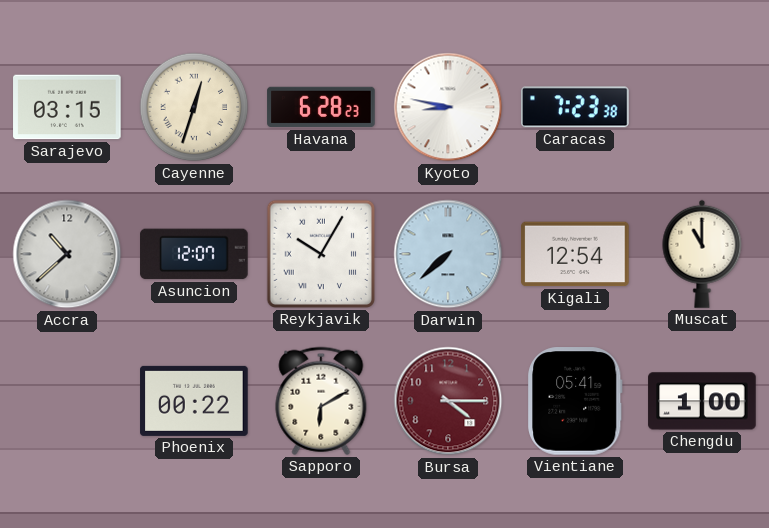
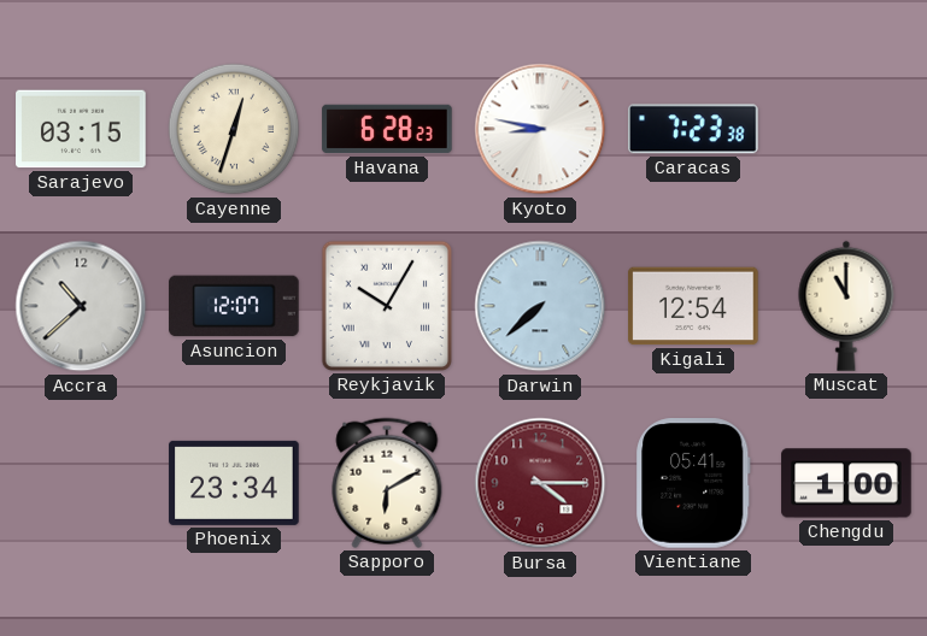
Phoenix: 00:22 -> 23:34 (234, 483)
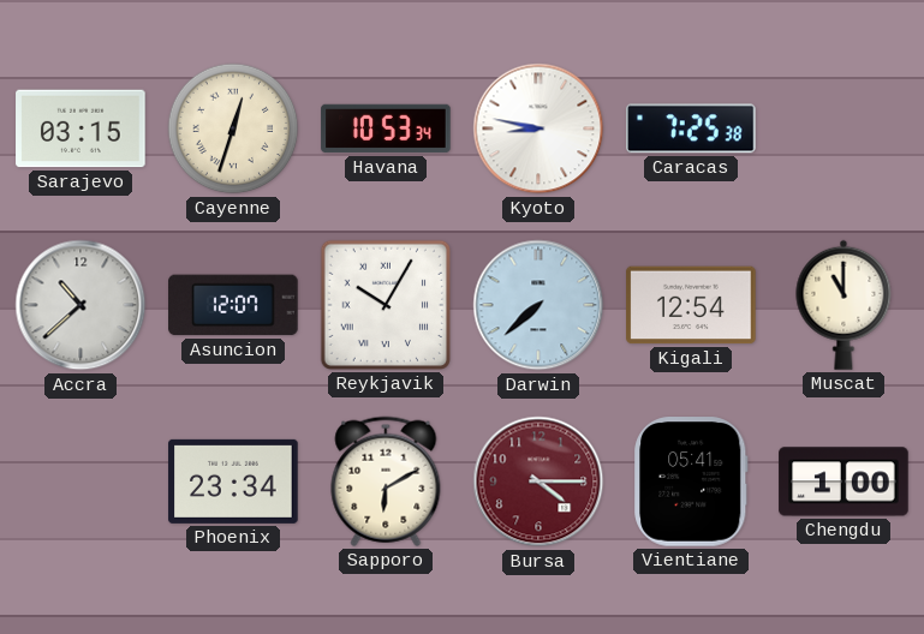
Havana: 6:28 -> 10:53 (386, 128)
Caracas: 7:23 -> 7:25 (692, 128)
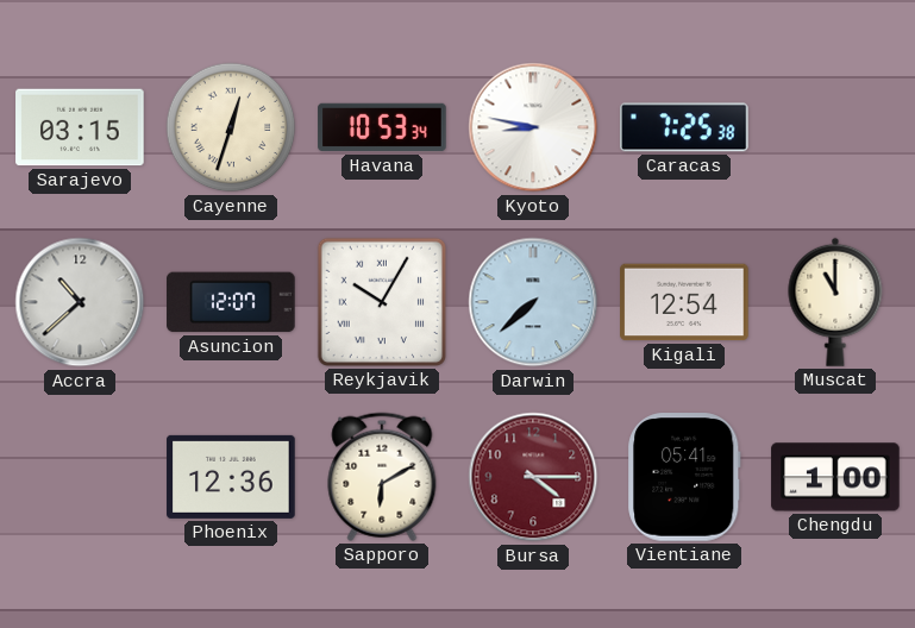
Phoenix: 23:34 -> 12:36 (231, 477)
